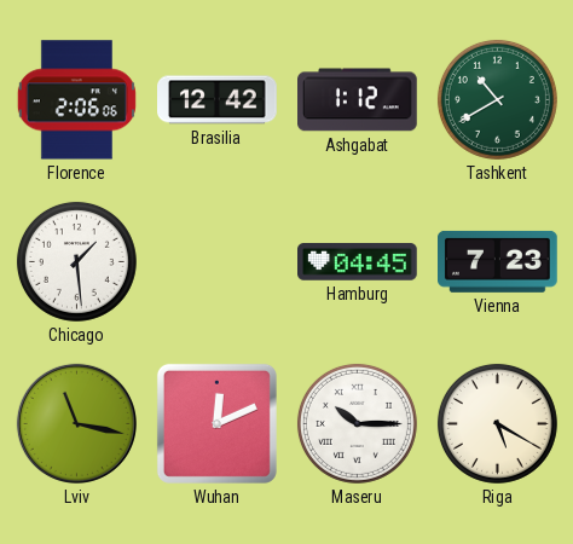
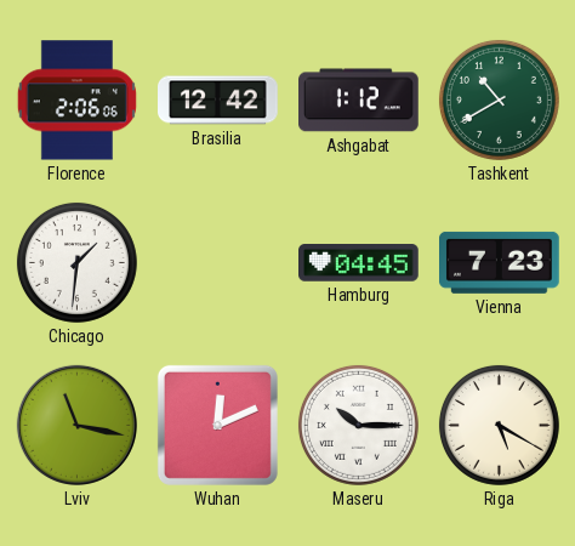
Chicago: 1:29 -> 1:31 (76, 262)
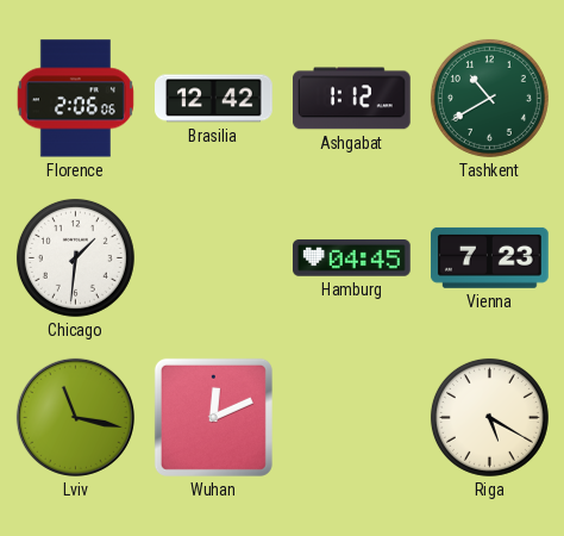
Maseru: 10:15 -> none (358, 425)
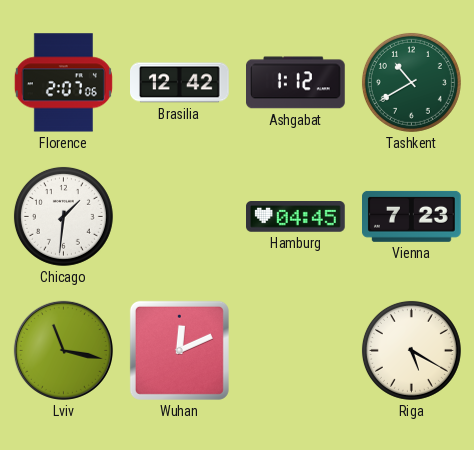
Florence: 2:06 -> 2:07 (63, 83)
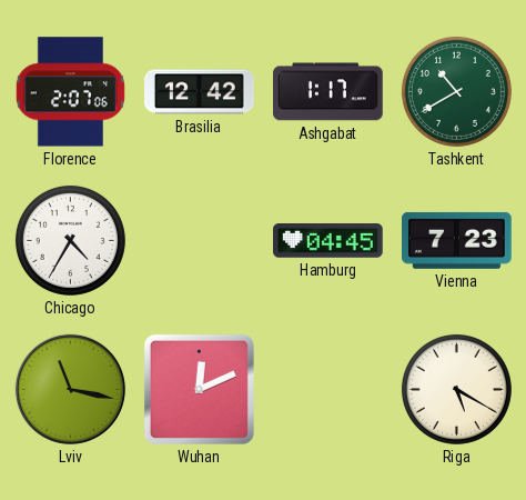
Ashgabat: 1:12 -> 1:17 (328, 92)
Chicago: 1:31 -> 4:35 (70, 240)
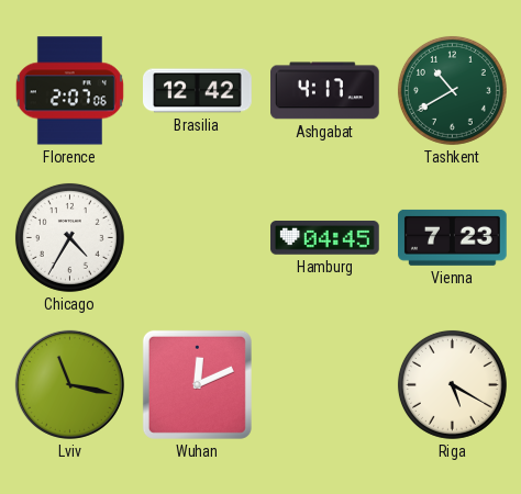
Ashgabat: 1:17 -> 4:17 (325, 91)
